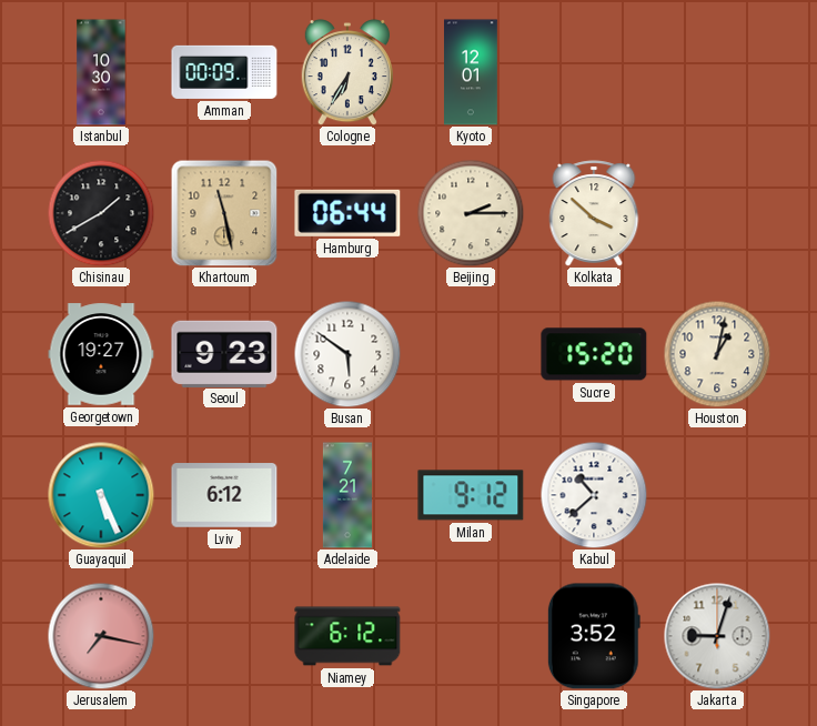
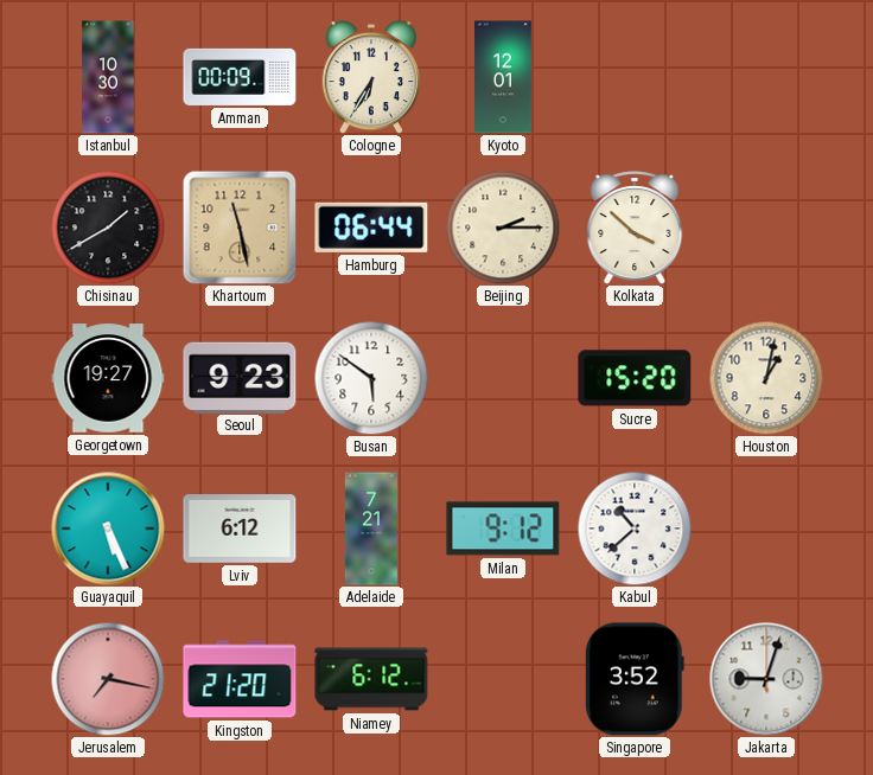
Kingston: none -> 21:20 (240, 679)
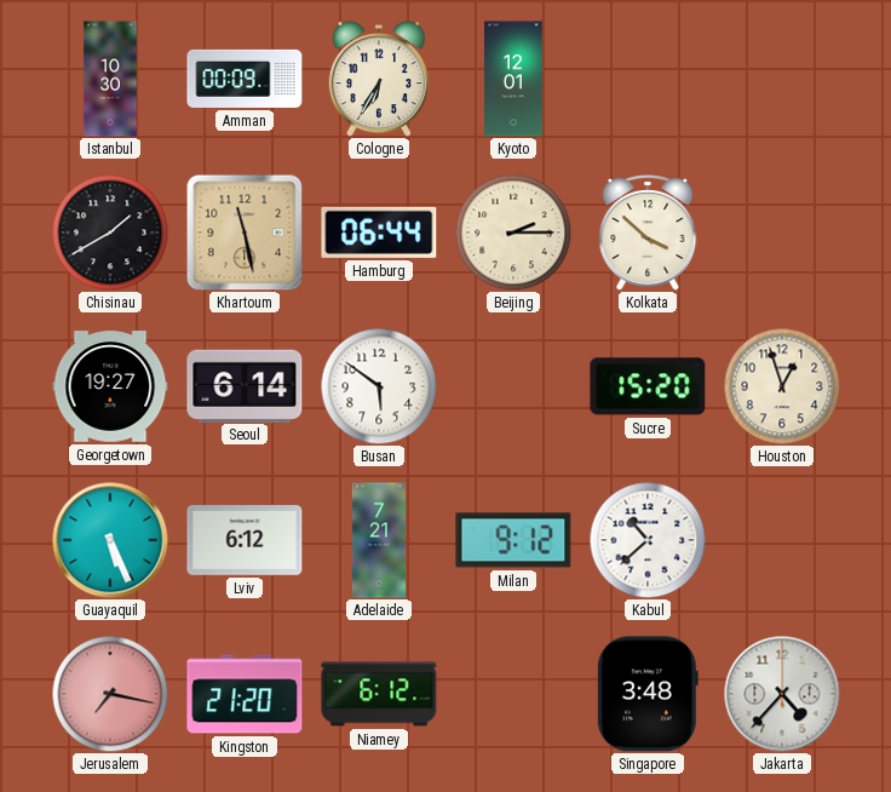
Seoul: 9:23 -> 6:14 (245, 385)
Houston: 1:02 -> 12:57 (782, 386)
Singapore: 3:52 -> 3:48 (648, 694)
Jakarta: 9:03 -> 4:37 (782, 694)
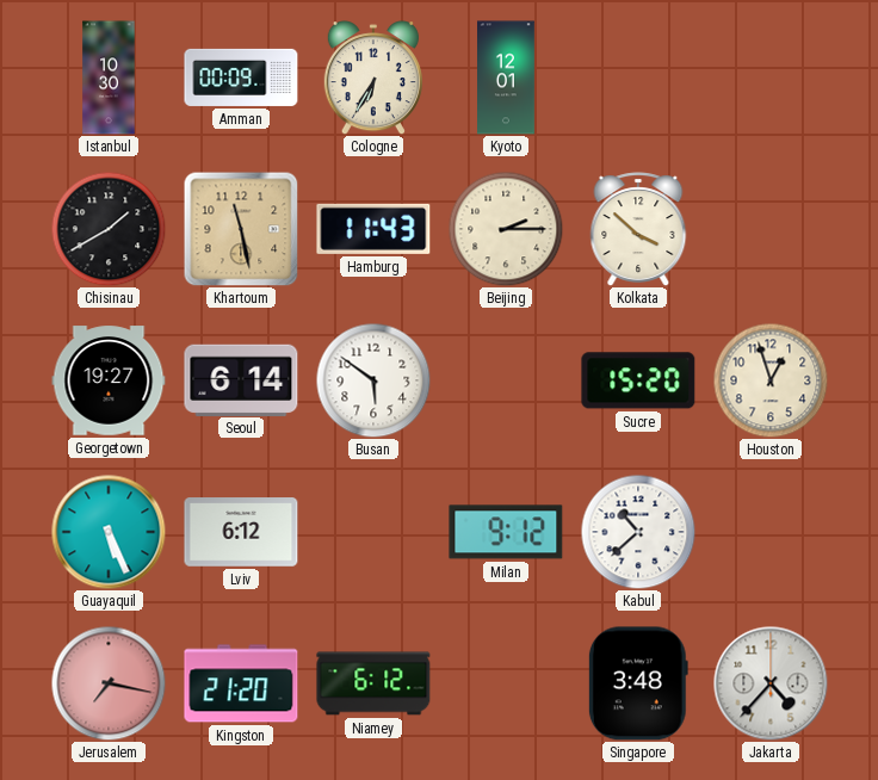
Hamburg: 06:44 -> 11:43 (373, 229)
Adelaide: 7:21 -> none (379, 540)
